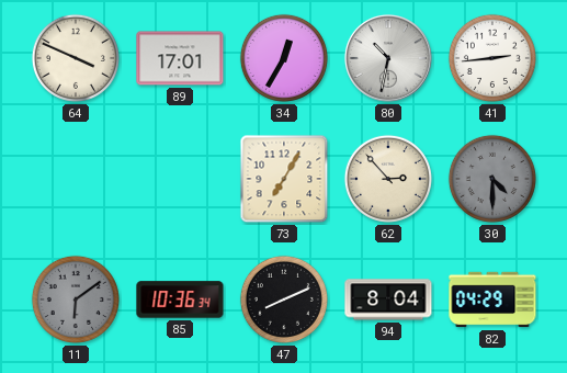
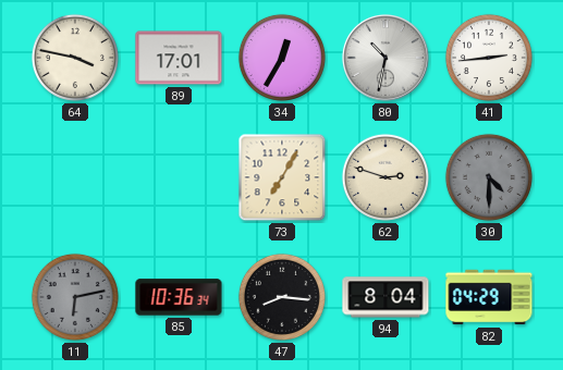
64: 3:49 -> 3:47 (75, 58)
62: 2:53 -> 2:48 (385, 177)
11: 6:09 -> 6:13 (75, 297)
47: 8:11 -> 8:16 (282, 297)
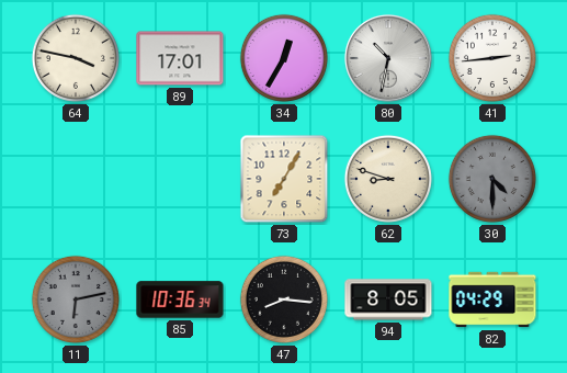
62: 2:48 -> 8:48 (388, 179)
94: 8:04 -> 8:05 (388, 299)
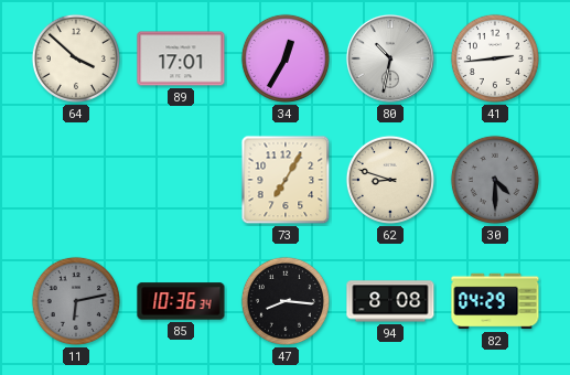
64: 3:47 -> 3:52 (76, 58)
94: 8:05 -> 8:08 (390, 301)
